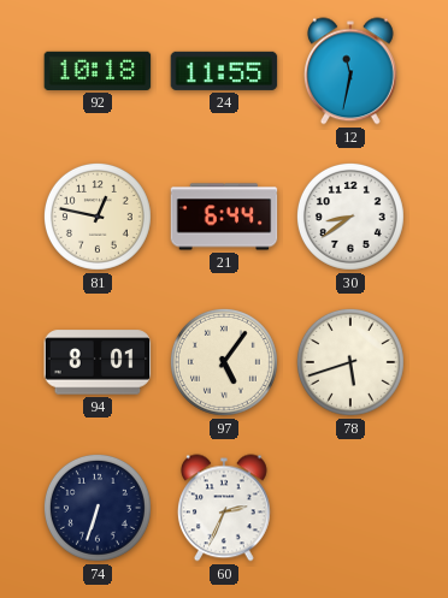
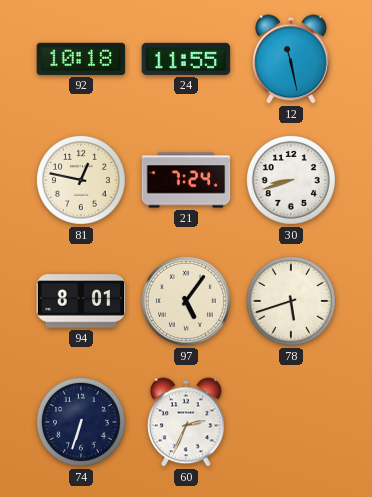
12: 11:32 -> 11:28 (291, 59)
21: 6:44 -> 7:24 (186, 180)
30: 8:39 -> 8:42 (291, 180)
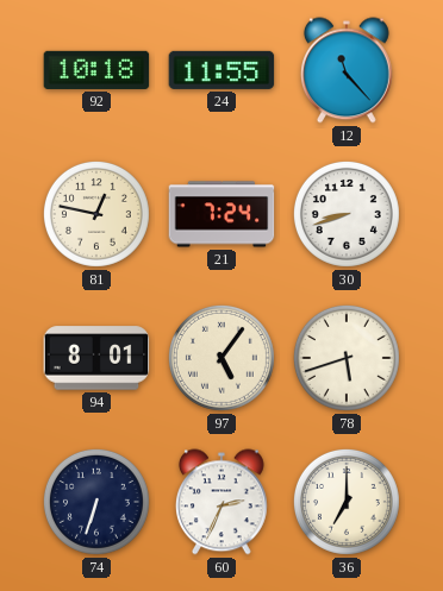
12: 11:28 -> 11:23 (347, 70)
36: none -> 7:00 (347, 502)
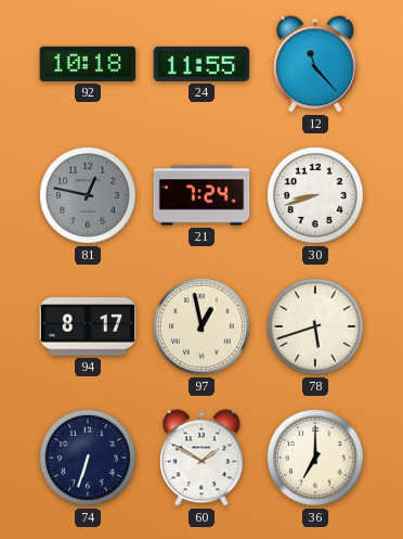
81 dial: cream -> grey (88, 195)
94: 8:01 -> 8:17 (88, 326)
97: 5:06 -> 12:58 (201, 326)
60: 2:34 -> 1:50 (201, 458)
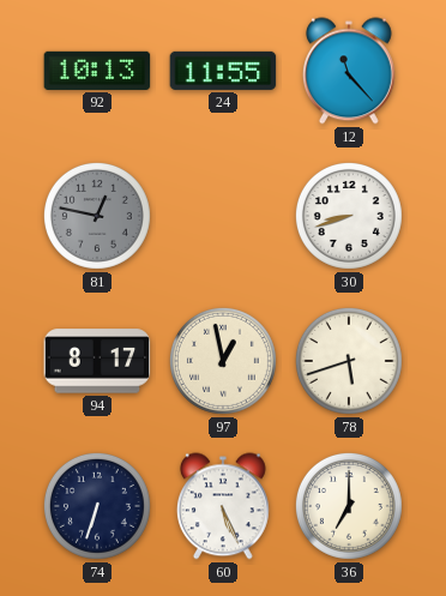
92: 10:18 -> 10:13 (97, 71)
21: 7:24 -> none (201, 195)
60: 1:50 -> 5:26 (223, 506)
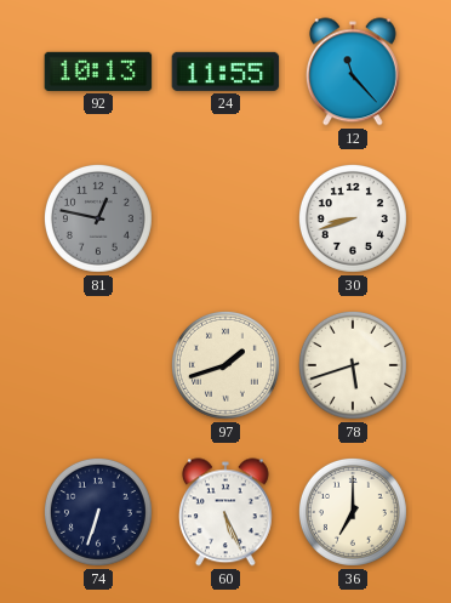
94: 8:17 -> none (97, 361)
97: 12:58 -> 1:42 (225, 365)
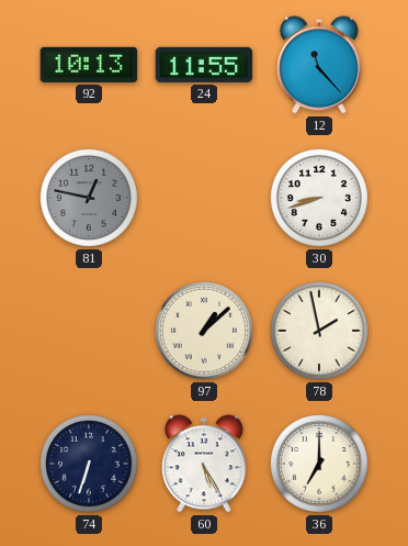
97: 1:42 -> 1:08 (204, 331)
78: 5:42 -> 1:58 (319, 331)
60: 5:26 -> 5:25 (204, 464)
